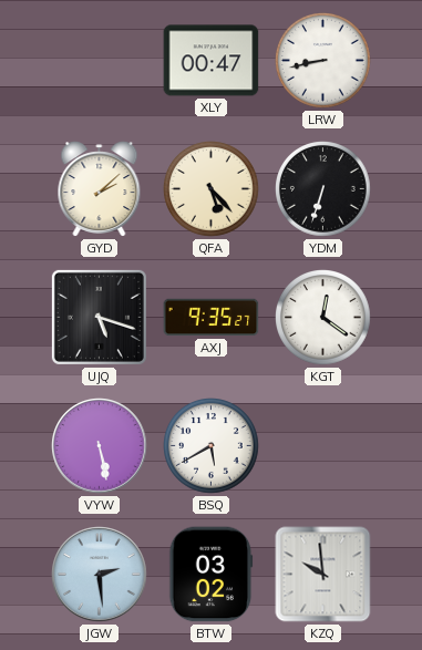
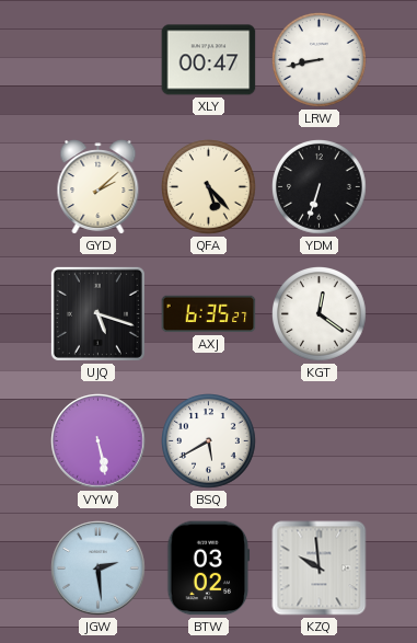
AXJ: 9:35 -> 6:35 (209, 314)
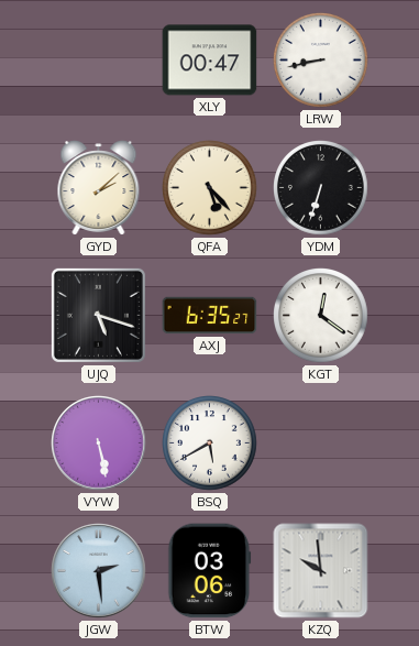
BTW: 03:02 -> 03:06 (210, 571)
